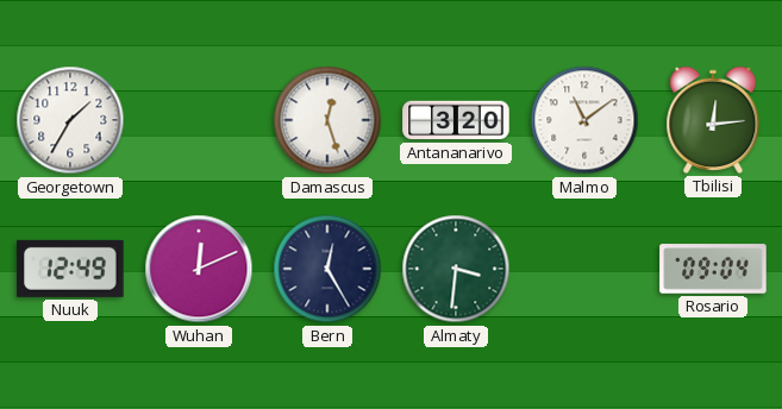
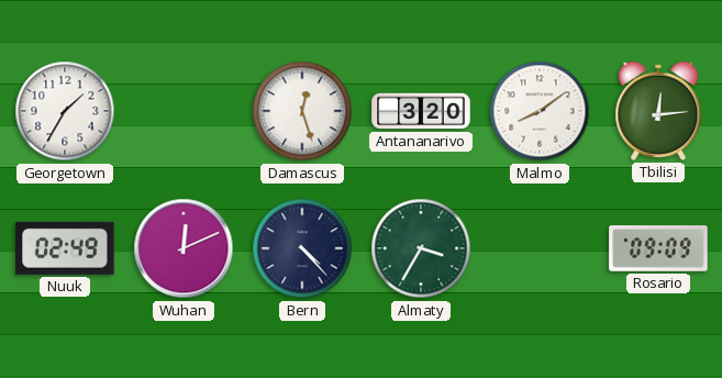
Malmo: 11:09 -> 8:09 (540, 111)
Nuuk: 12:49 -> 02:49 (65, 248)
Bern: 12:25 -> 4:23 (302, 248)
Almaty: 3:31 -> 3:35 (421, 248)
Rosario: 09:04 -> 09:09 (658, 248)
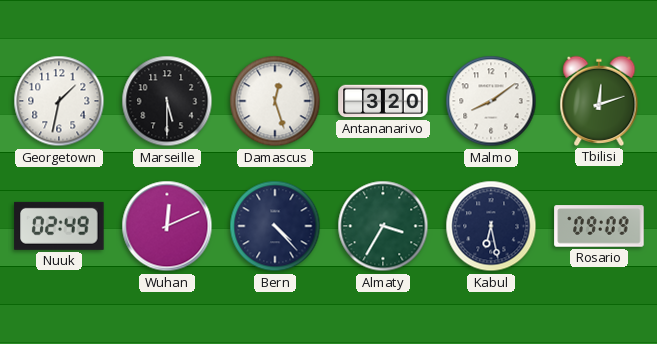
Georgetown: 1:35 -> 1:32 (59, 101)
Marseille: none -> 5:30 (167, 101)
Tbilisi: 12:14 -> 12:12 (599, 101)
Kabul: none -> 6:28 (491, 226)
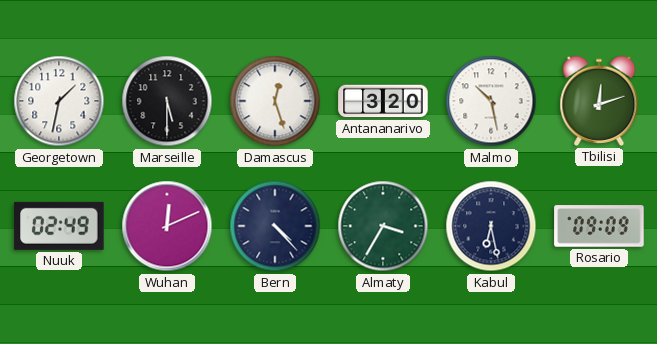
Malmo: 8:09 -> 10:28 (491, 101)
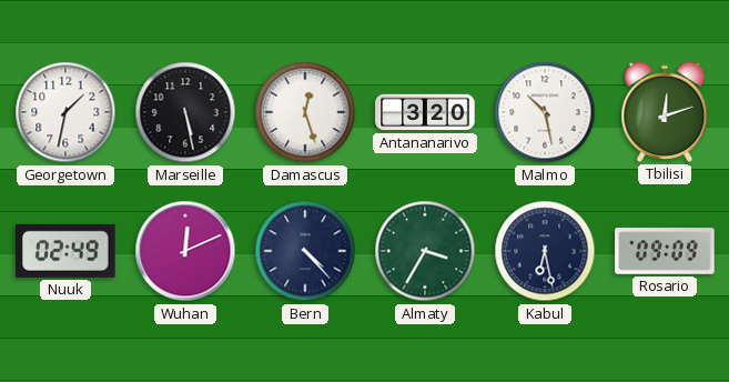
Marseille: 5:30 -> 5:28 (185, 112)
